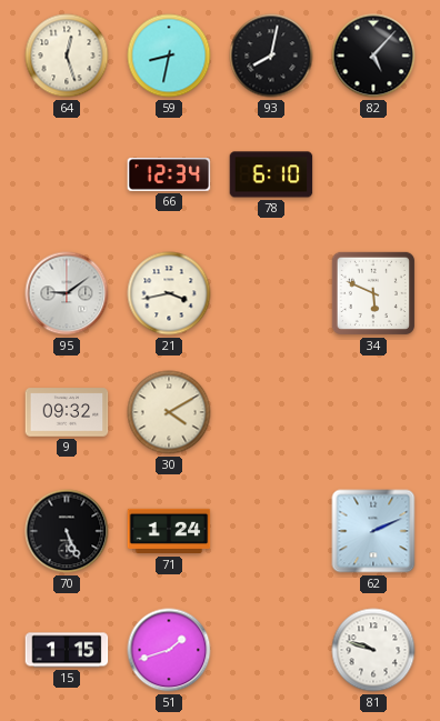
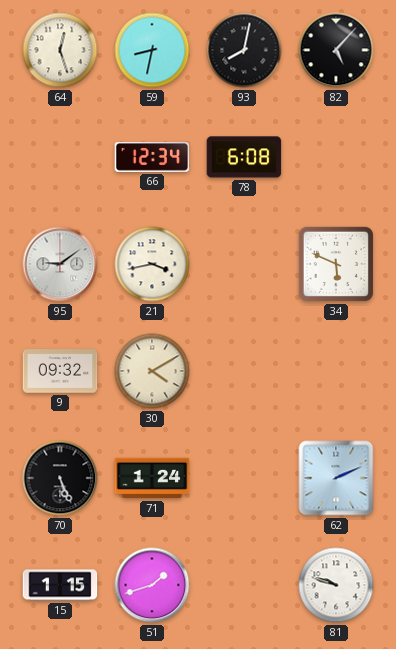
78: 6:10 -> 6:08 (244, 157)
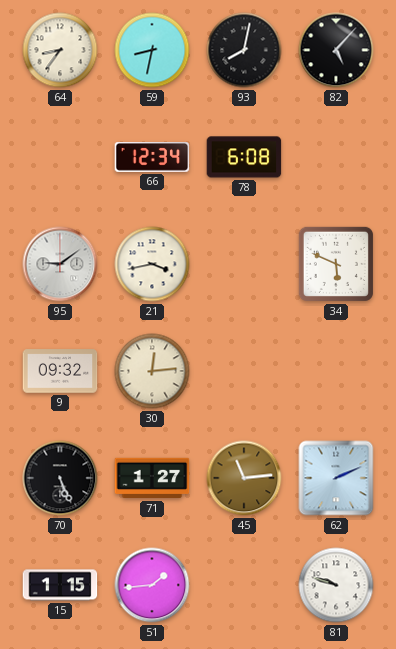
64: 12:27 -> 8:36 (60, 50)
30: 4:10 -> 12:14 (152, 371)
71: 1:24 -> 1:27 (152, 478)
45: none -> 11:14 (244, 478)
51: 1:42 -> 1:44 (152, 585)
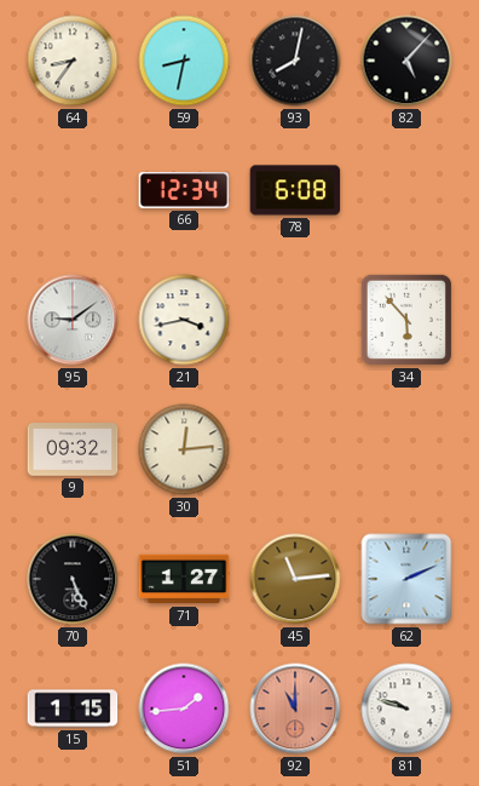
34: 5:49 -> 5:53 (406, 320)
92: none -> 11:00 (295, 708)
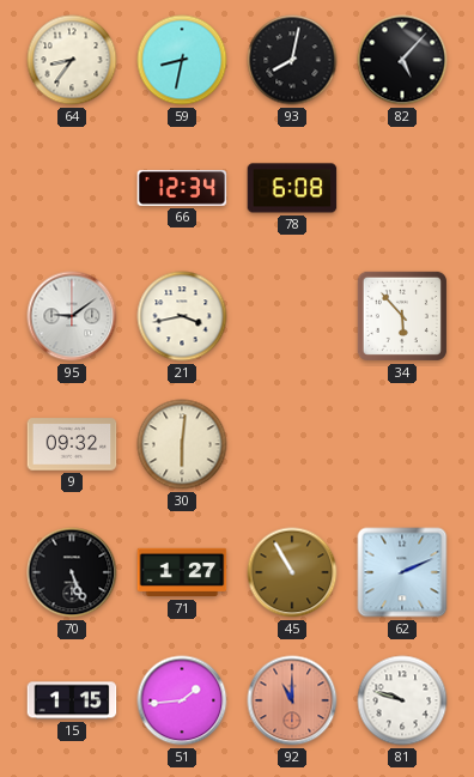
30: 12:14 -> 6:01 (182, 444)
45: 11:14 -> 10:55 (292, 572)
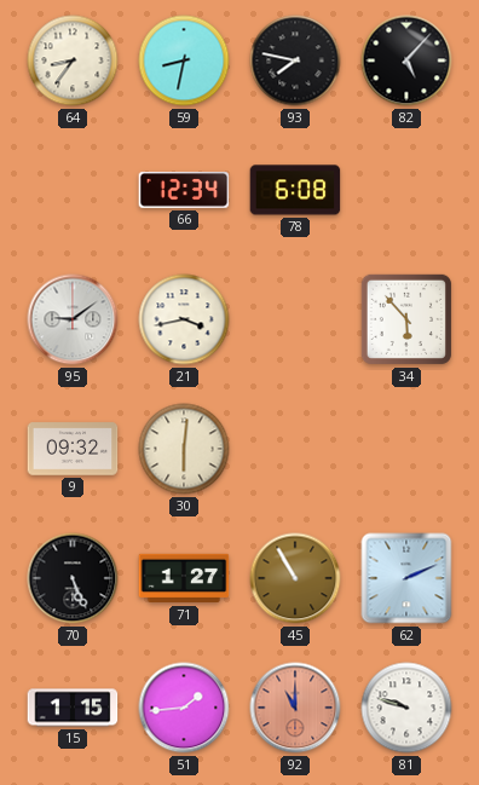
93: 8:02 -> 7:47 (295, 60)
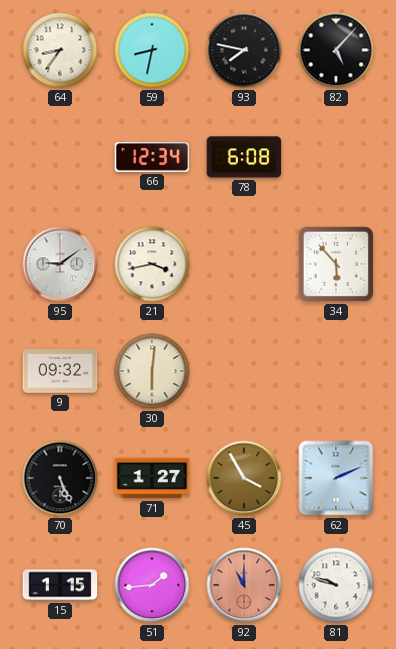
45: 10:55 -> 3:55 (244, 478)
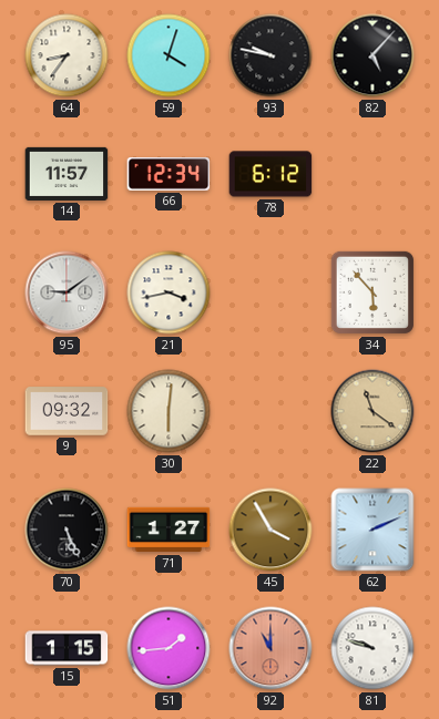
59: 8:32 -> 4:03 (169, 55)
93: 7:47 -> 9:47 (270, 55)
14: none -> 11:57 (67, 174)
78: 6:08 -> 6:12 (270, 174)
22: none -> 11:21 (372, 411)
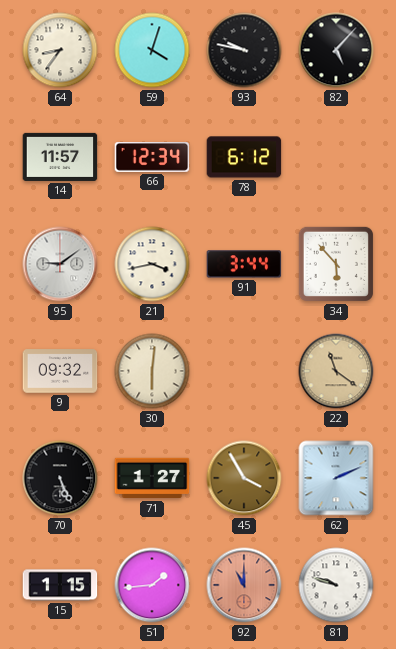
91: none -> 3:44 (244, 264)
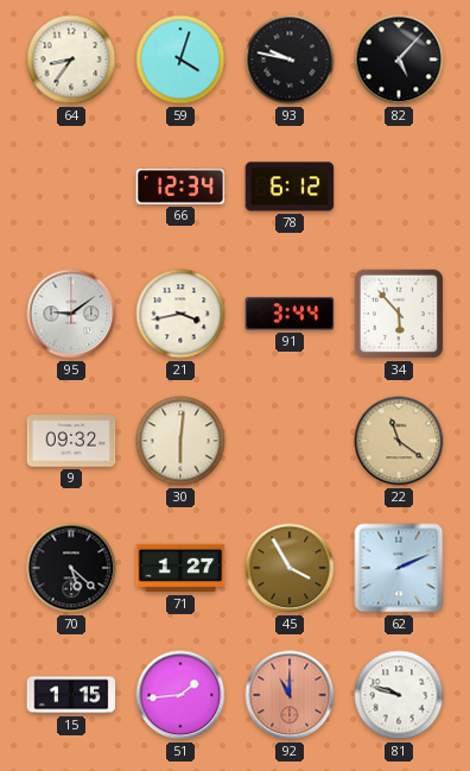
14: 11:57 -> none (60, 157)
70: 5:26 -> 5:22 (71, 568)
